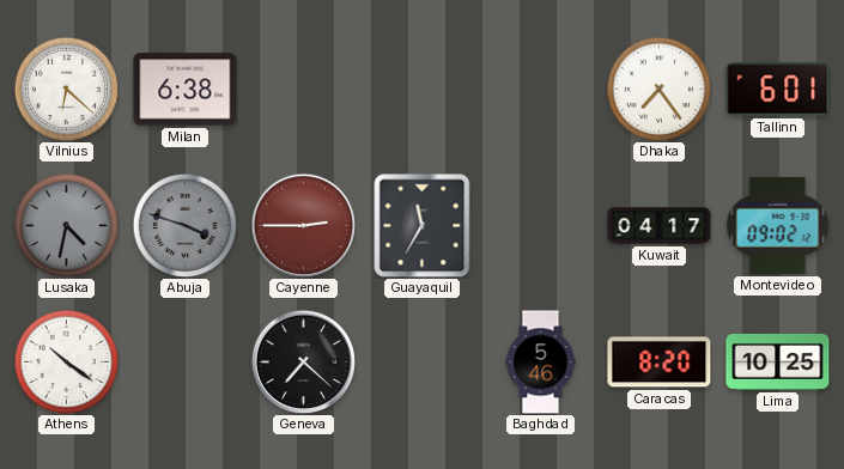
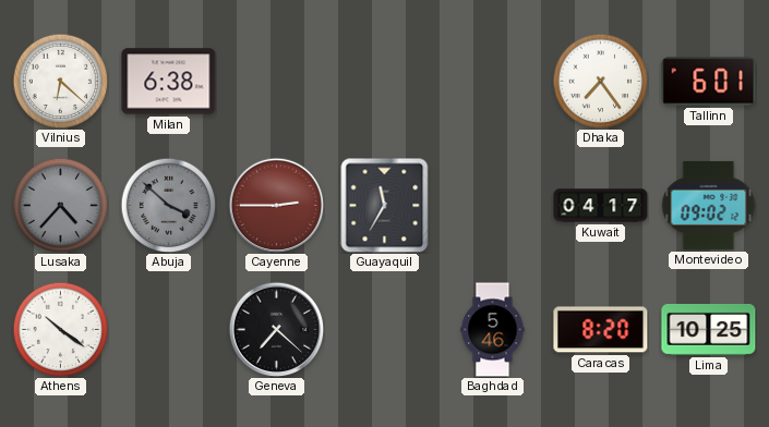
Lusaka: 4:32 -> 4:37 (60, 205)
Abuja: 3:48 -> 3:52 (168, 205)
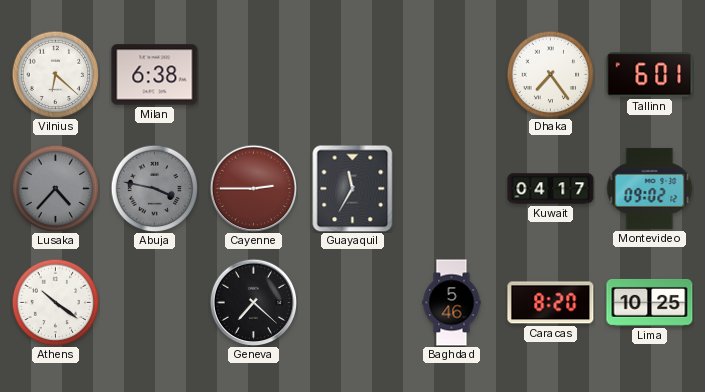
Abuja: 3:52 -> 3:47 (154, 188)
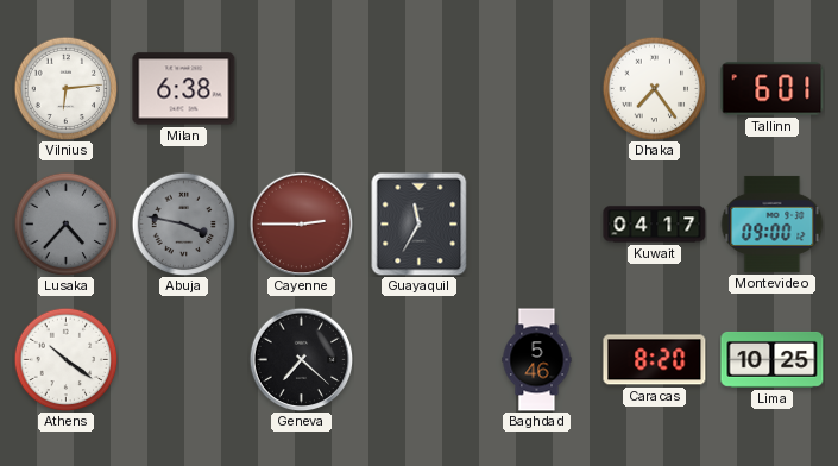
Vilnius: 6:22 -> 6:14 (65, 88)
Montevideo: 09:02 -> 09:00 (771, 223)
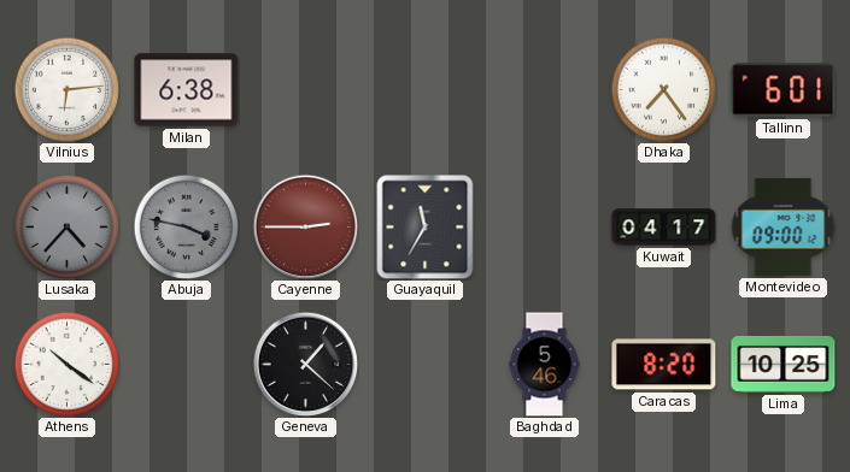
Geneva: 7:22 -> 1:22 (305, 364)
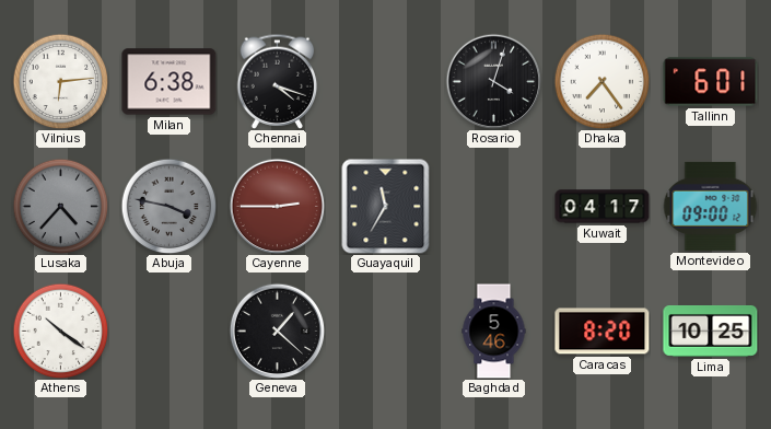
Chennai: none -> 4:18 (278, 81)
Rosario: none -> 4:03 (493, 81)
